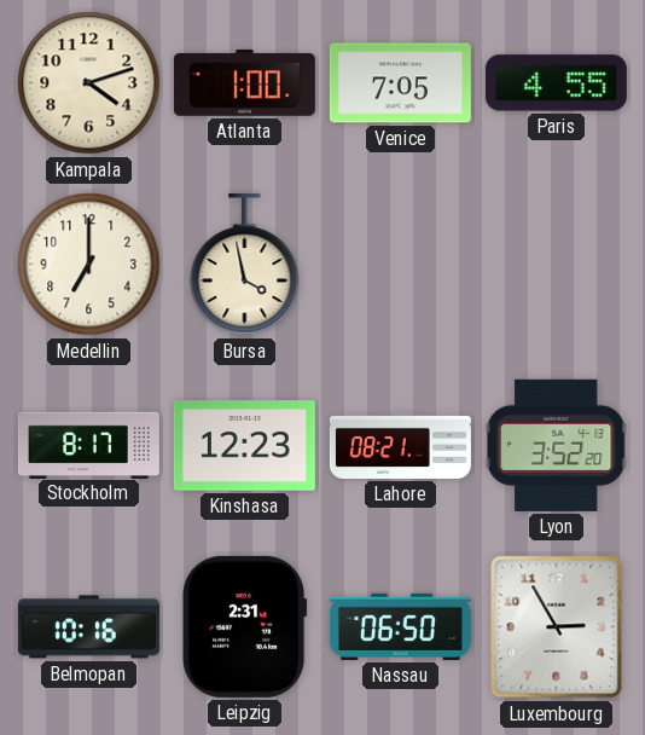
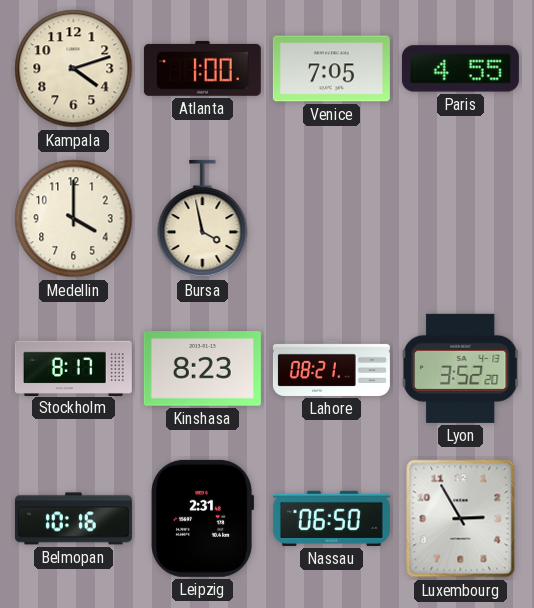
Medellin: 7:00 -> 4:00 (74, 219)
Kinshasa: 12:23 -> 8:23 (202, 369)
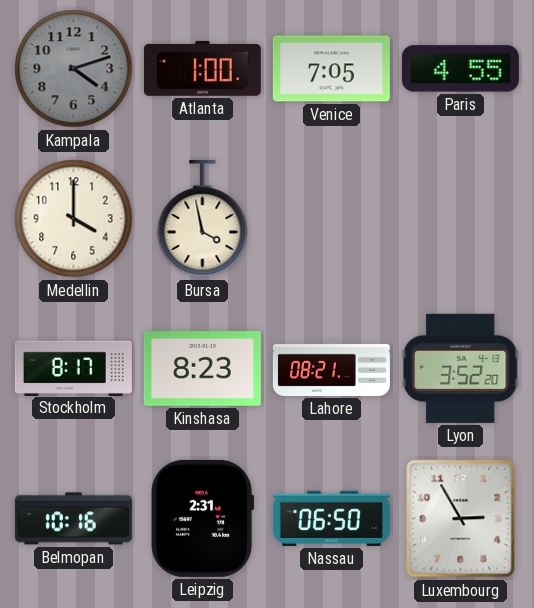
Kampala dial: cream -> grey (74, 69)
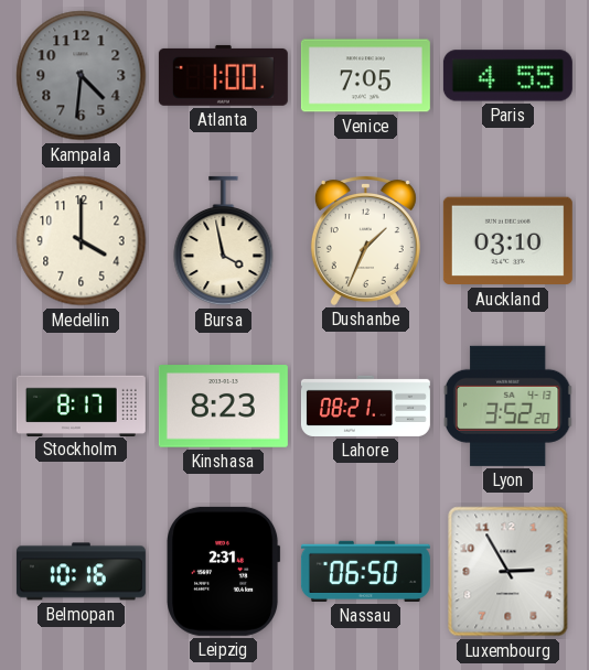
Kampala: 4:12 -> 4:31 (82, 76)
Dushanbe: none -> 1:34 (365, 240)
Auckland: none -> 03:10 (507, 241)
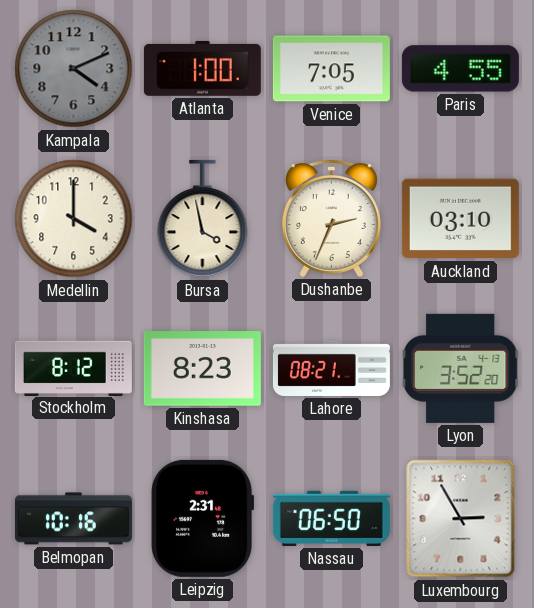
Kampala: 4:31 -> 4:11 (74, 69)
Dushanbe: 1:34 -> 2:34 (331, 218)
Stockholm: 8:17 -> 8:12 (73, 368)
